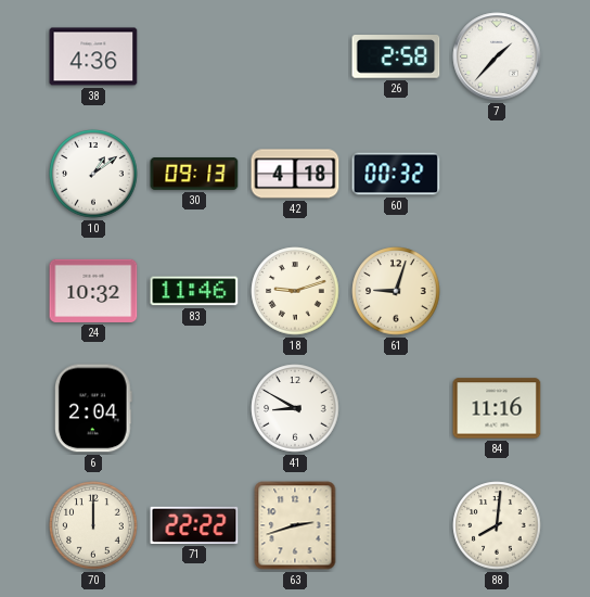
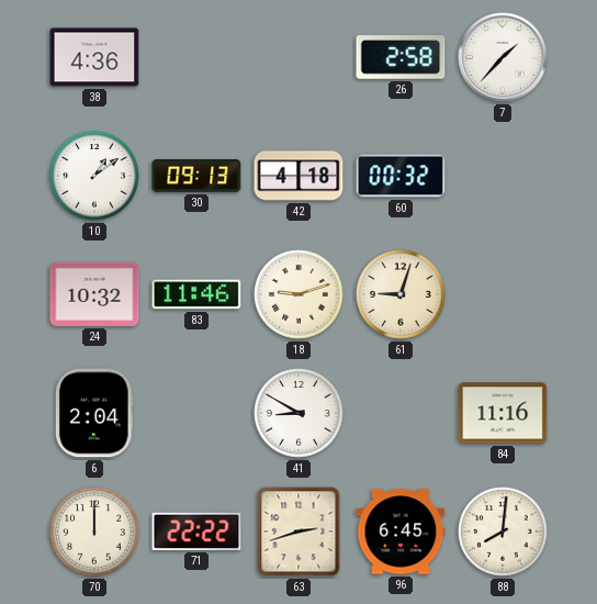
96: none -> 6:45 (401, 532)
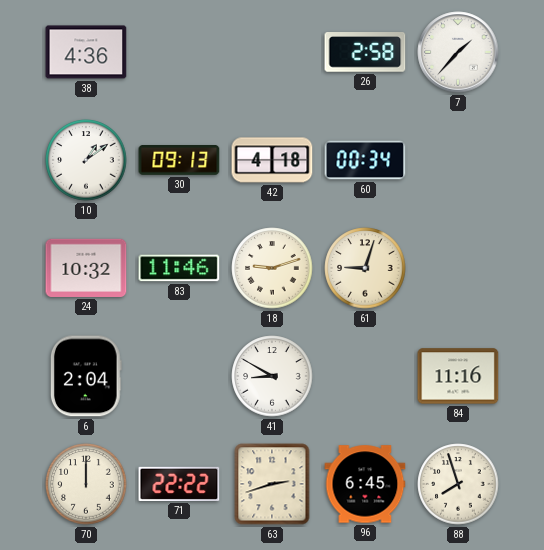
60: 00:32 -> 00:34 (365, 160)
88: 8:01 -> 7:57 (458, 484)
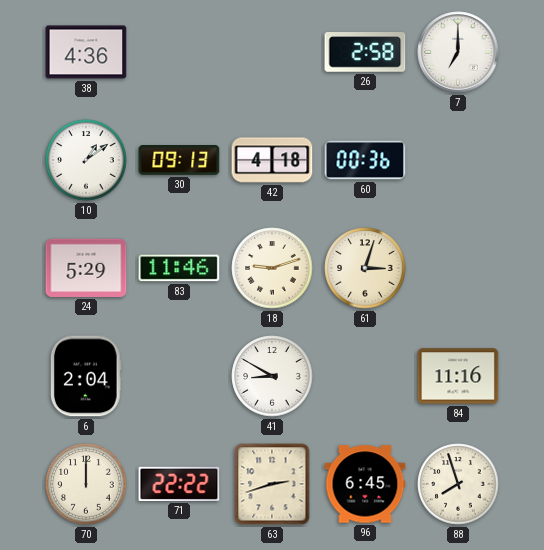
7: 1:37 -> 7:00 (458, 52)
60: 00:34 -> 00:36 (365, 160)
24: 10:32 -> 5:29 (86, 268)
61: 9:03 -> 3:03 (365, 268)
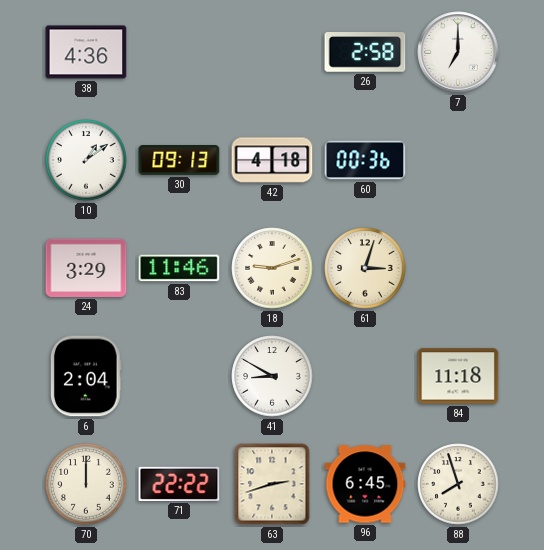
24: 5:29 -> 3:29 (86, 268)
84: 11:16 -> 11:18 (458, 376)
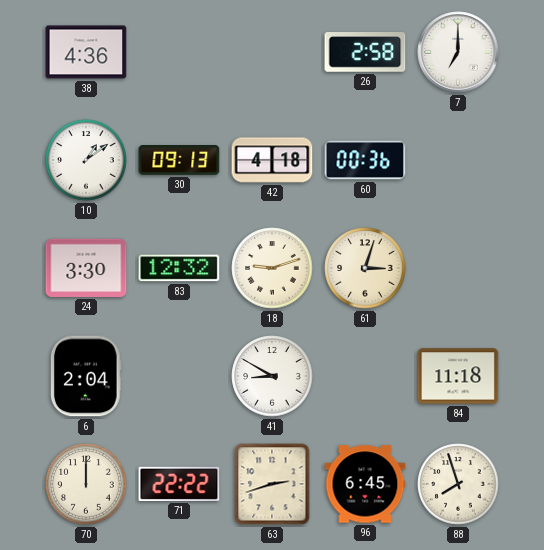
24: 3:29 -> 3:30 (86, 268)
83: 11:46 -> 12:32 (179, 268)
